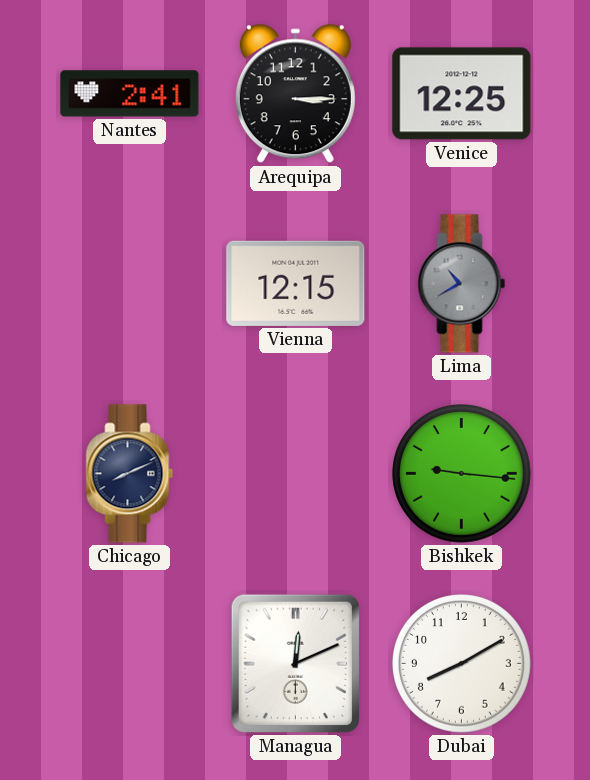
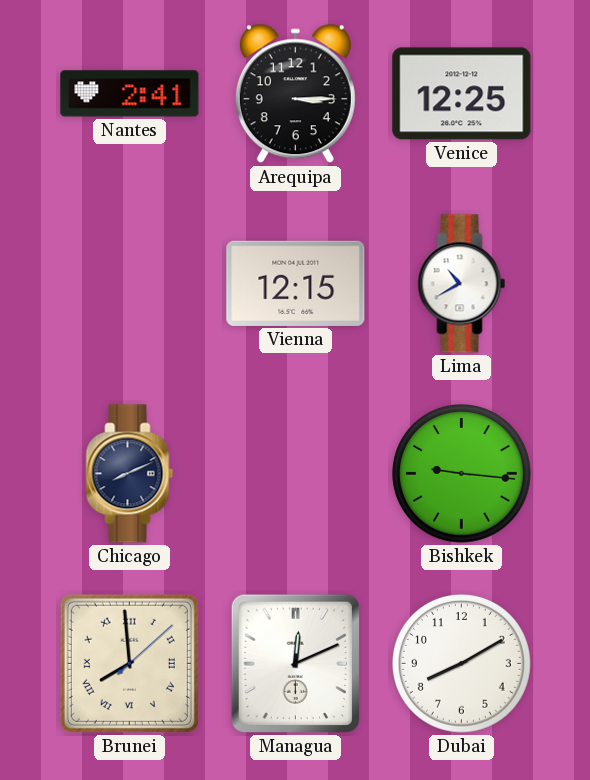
Lima dial: grey -> white (462, 284)
Brunei: none -> 7:59 (129, 663)
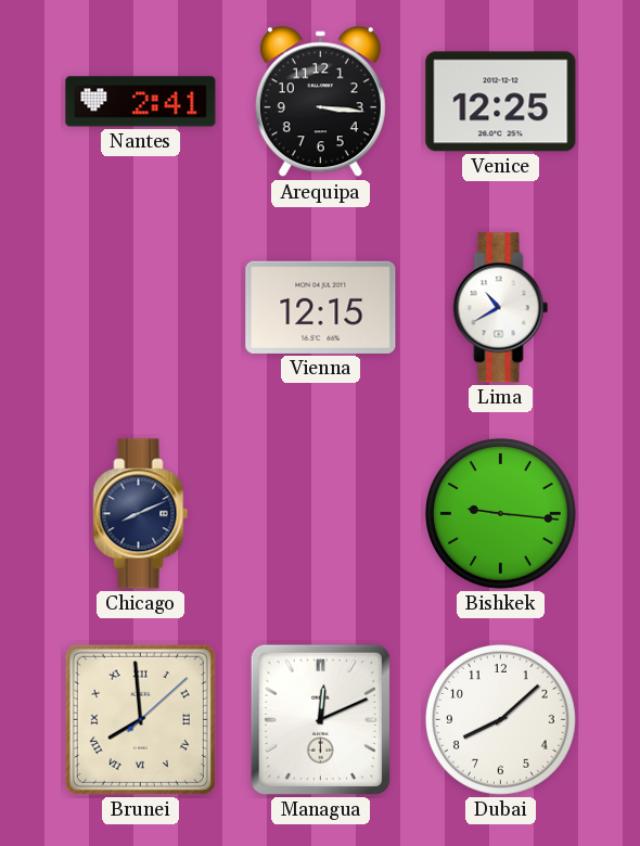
Arequipa: 3:15 -> 3:16 (320, 102)
Dubai: 8:10 -> 8:08 (501, 720)
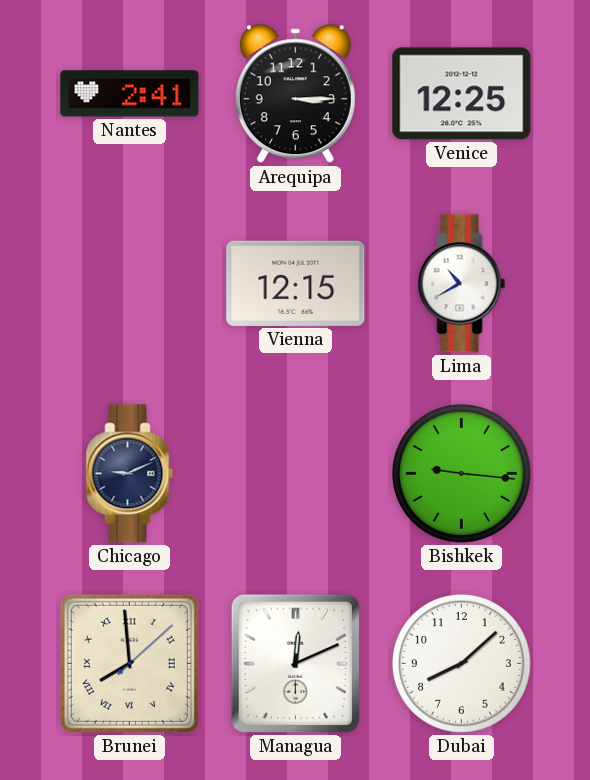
Arequipa: 3:16 -> 3:15 (295, 94)
Chicago: 8:11 -> 9:11 (130, 474)
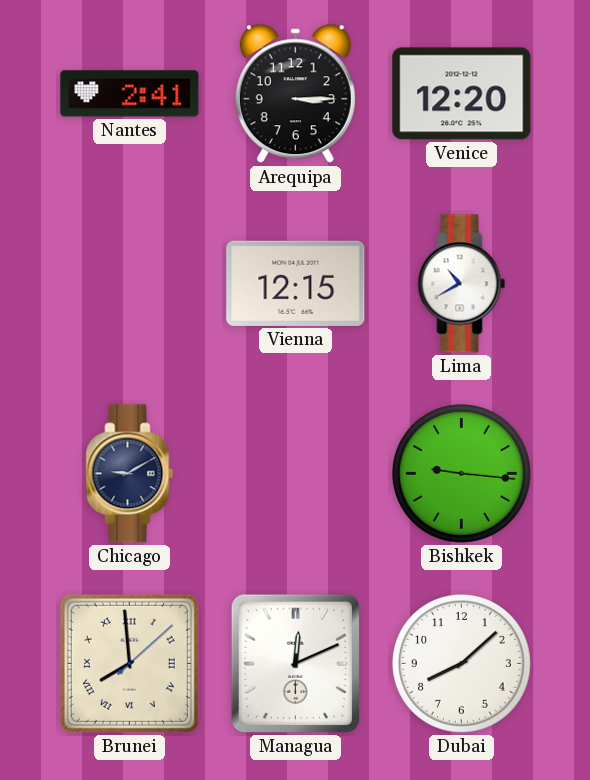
Venice: 12:25 -> 12:20 (462, 94)
Chicago: 9:11 -> 9:10 (130, 474)
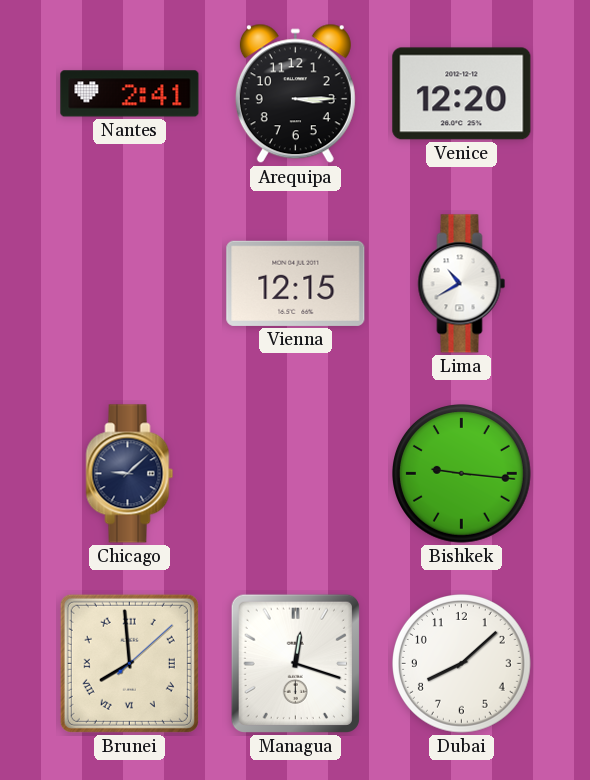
Chicago: 9:10 -> 9:08 (130, 474)
Managua: 12:11 -> 12:18 (295, 663)
